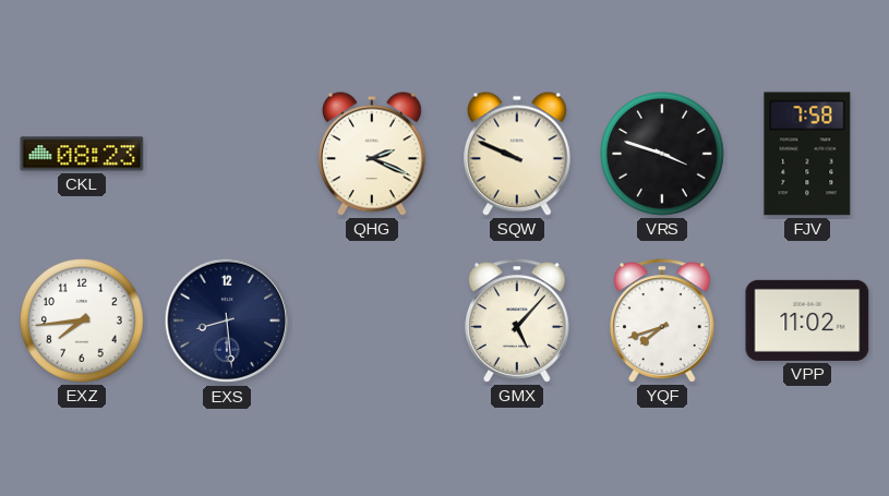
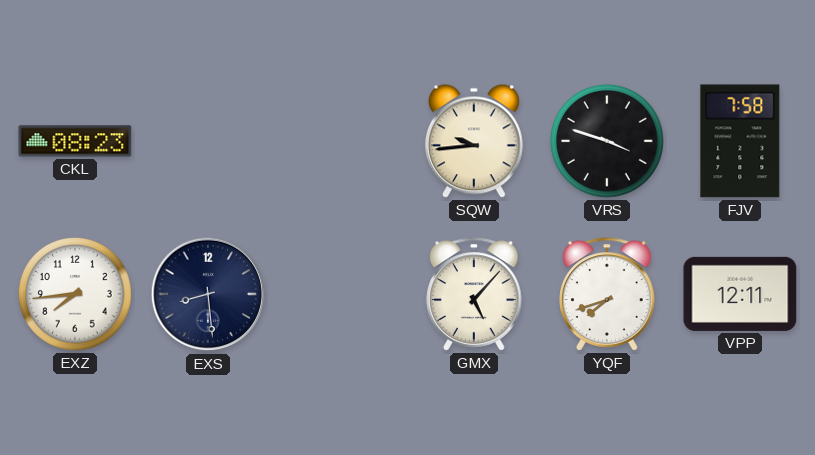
QHG: 2:19 -> none (372, 154)
SQW: 9:49 -> 9:44 (474, 141)
VPP: 11:02 -> 12:11 (740, 294)
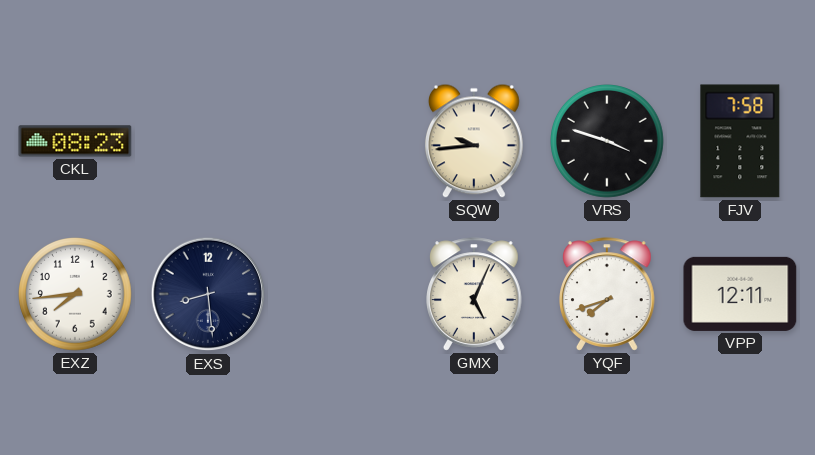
GMX: 5:07 -> 5:04 (475, 294)
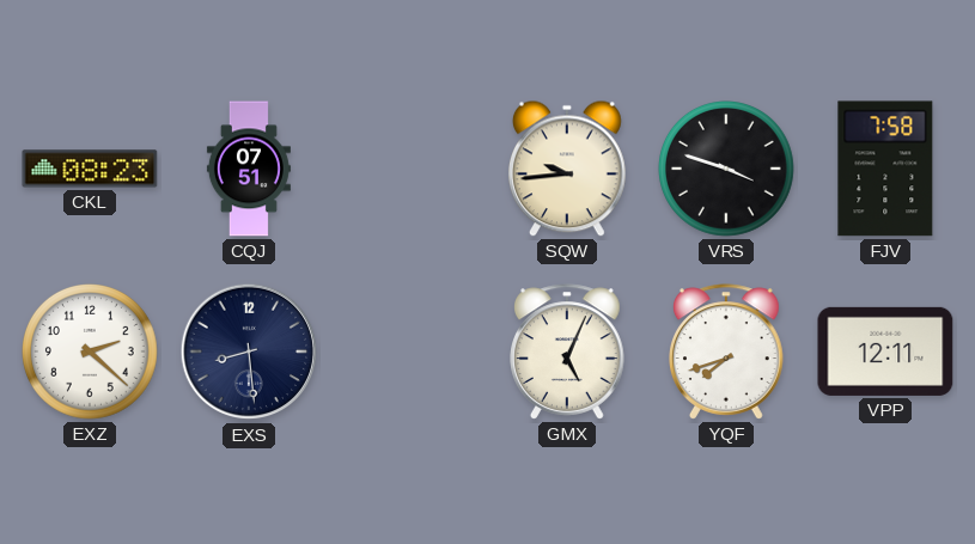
CQJ: none -> 07:51 (249, 169)
EXZ: 7:44 -> 2:22 (91, 353)
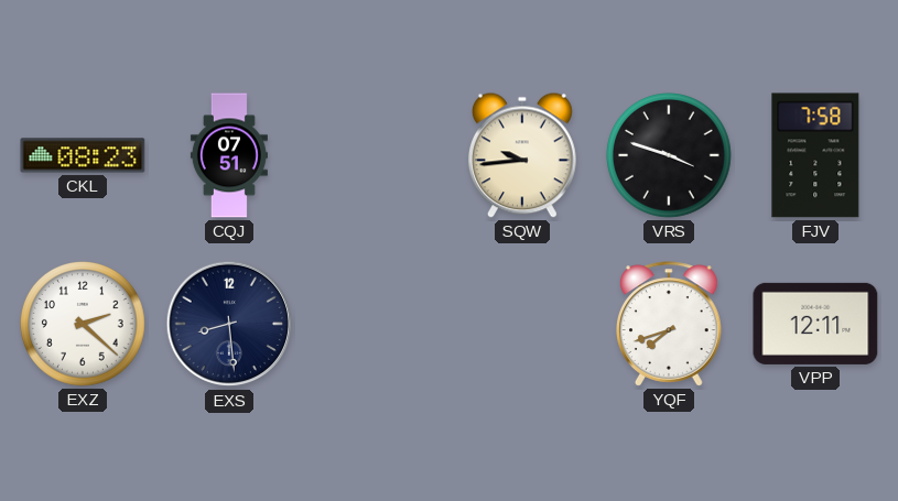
GMX: 5:04 -> none (568, 352)
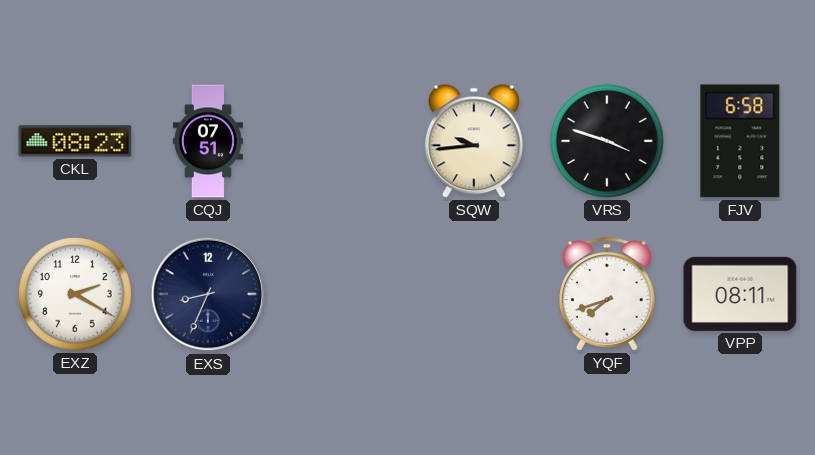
FJV: 7:58 -> 6:58 (740, 141)
EXZ: 2:22 -> 2:20 (76, 295)
EXS: 8:29 -> 8:34 (208, 294)
VPP: 12:11 -> 08:11 (740, 294)
